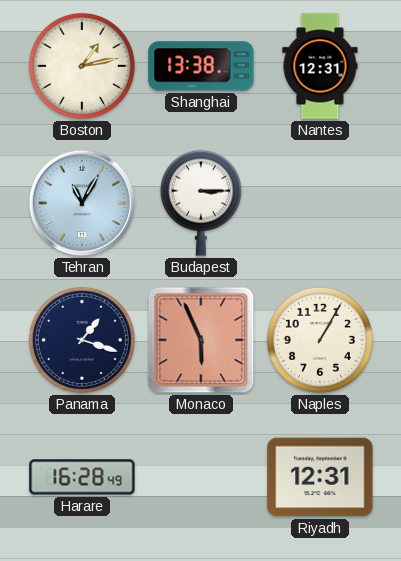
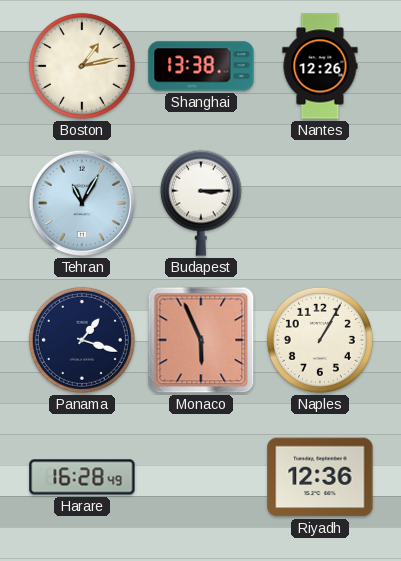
Nantes: 12:31 -> 12:26 (320, 66)
Riyadh: 12:31 -> 12:36 (320, 477)
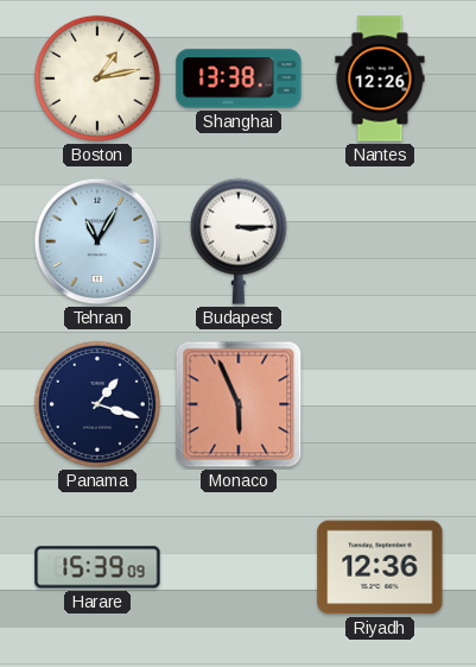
Naples: 1:05 -> none (320, 340)
Harare: 16:28 -> 15:39 (97, 567)
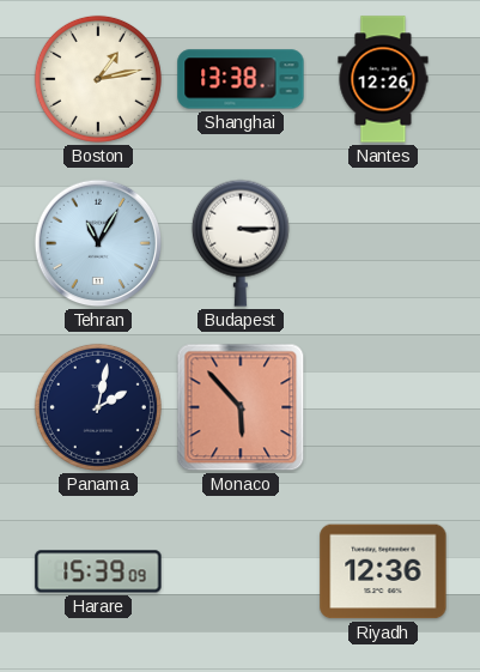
Panama: 1:18 -> 2:02 (98, 407)
Monaco: 5:56 -> 5:53 (241, 407)
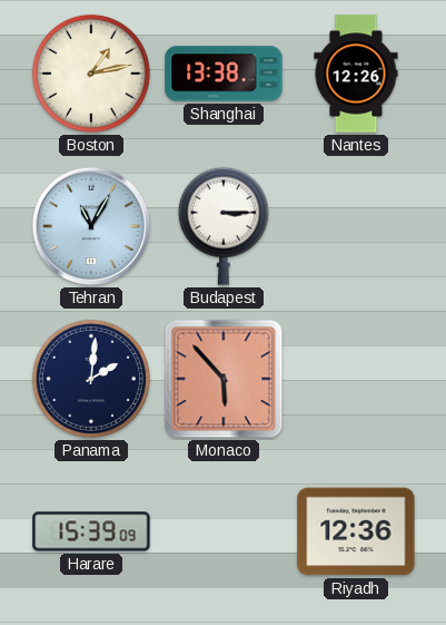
Panama: 2:02 -> 2:01 (91, 379)
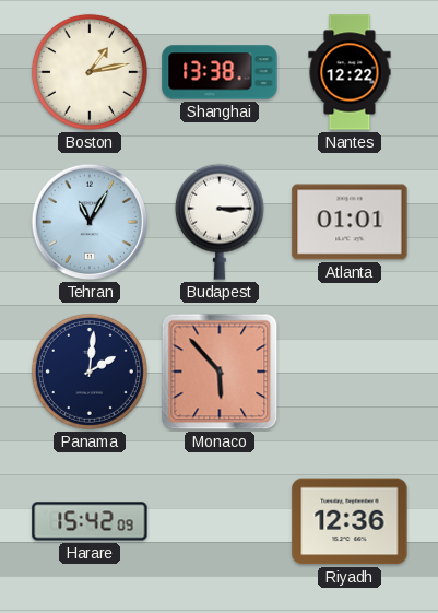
Nantes: 12:26 -> 12:22 (350, 72)
Atlanta: none -> 01:01 (350, 222)
Harare: 15:39 -> 15:42 (90, 521)
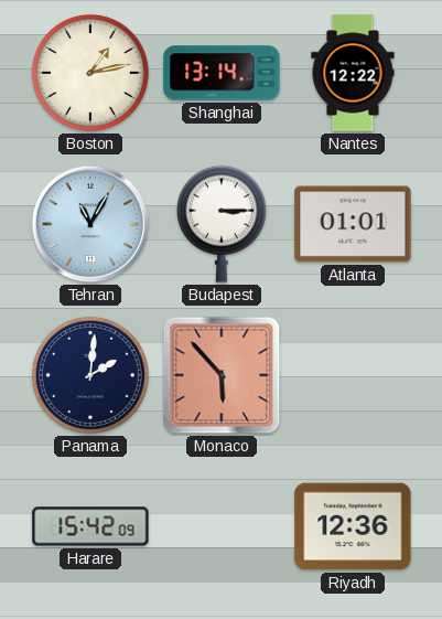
Shanghai: 13:38 -> 13:14 (222, 73)
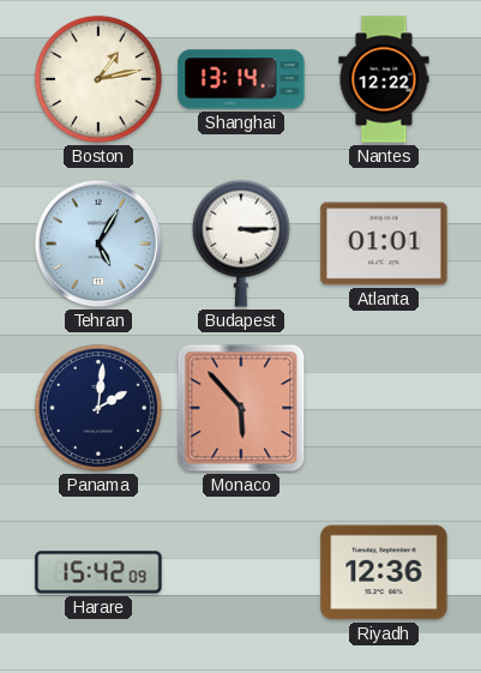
Tehran: 11:05 -> 5:05 (98, 244)
